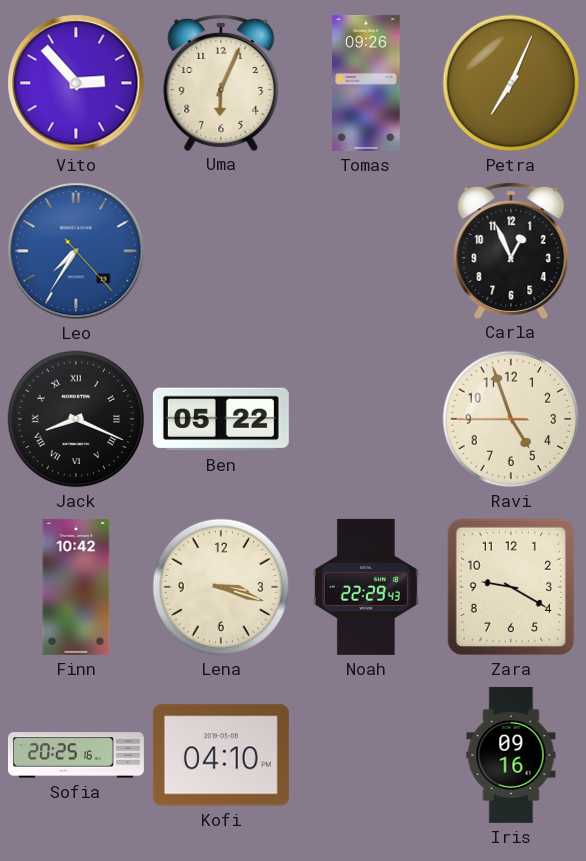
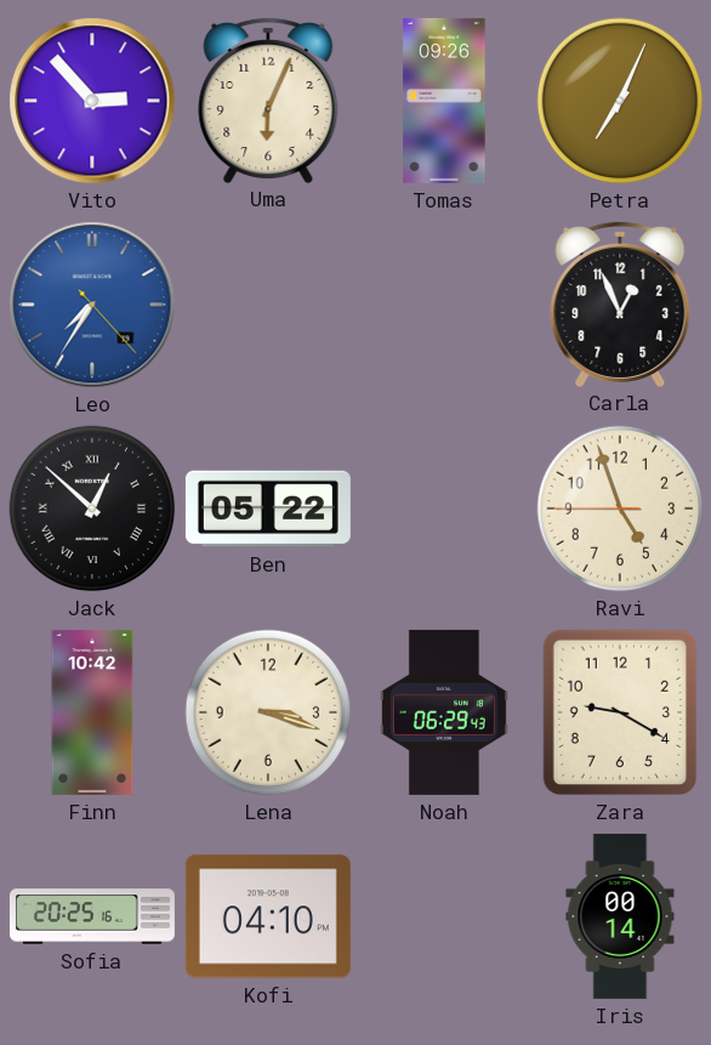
Jack: 8:19 -> 12:52 (92, 509)
Noah: 22:29 -> 06:29 (444, 712)
Iris: 09:16 -> 00:14 (620, 916)
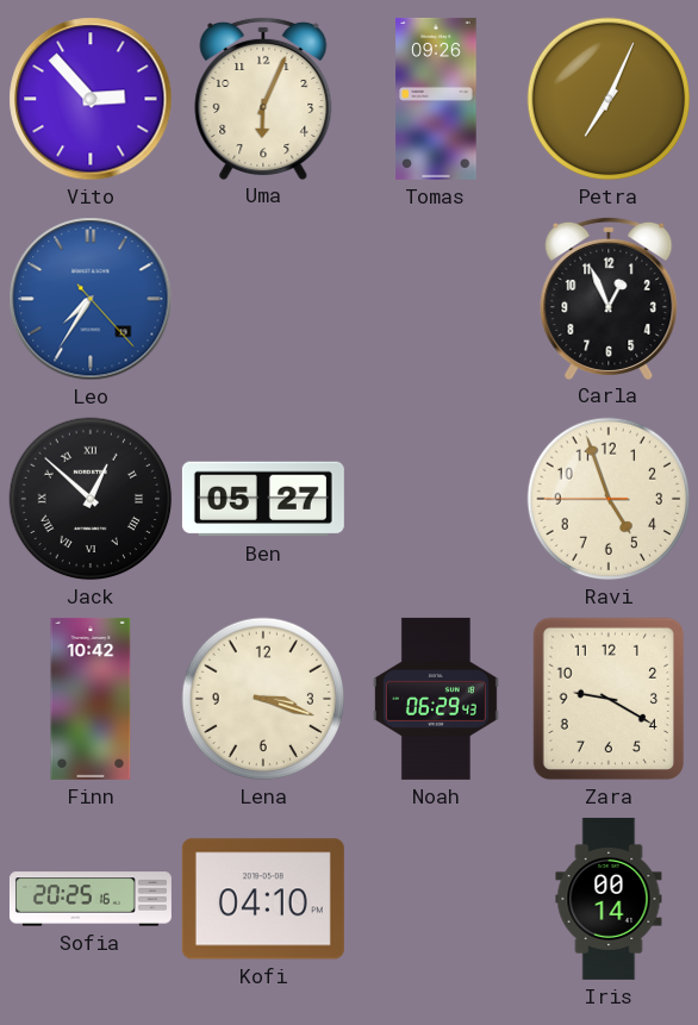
Ben: 05:22 -> 05:27 (263, 499)
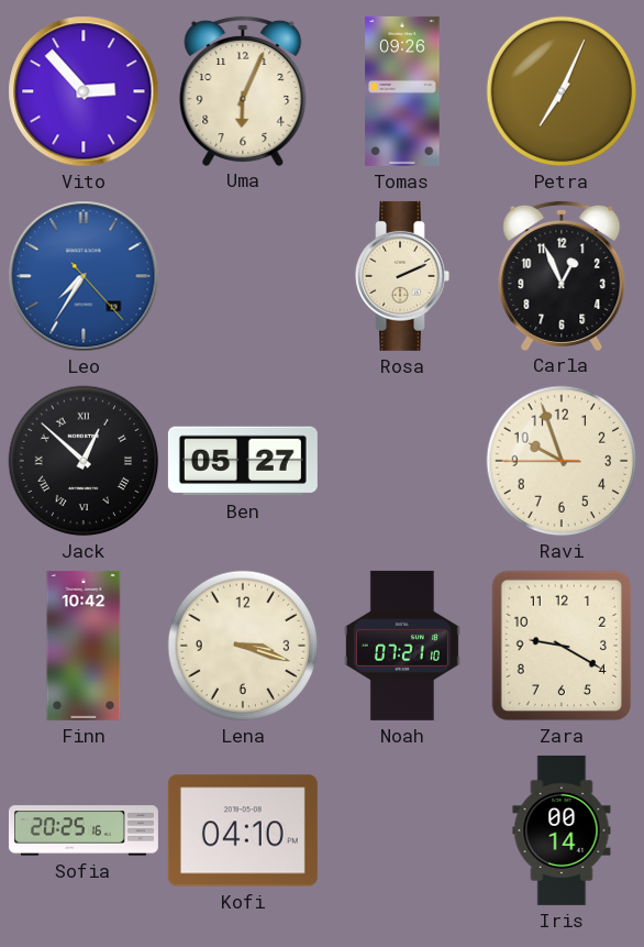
Rosa: none -> 2:11 (402, 276)
Ravi: 4:56 -> 9:56 (562, 461)
Noah: 06:29 -> 07:21 (402, 646)
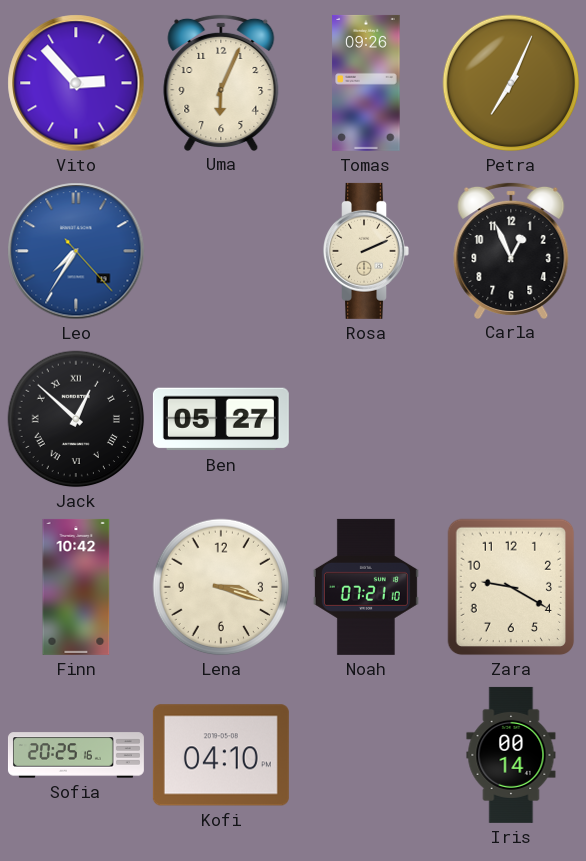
Ravi: 9:56 -> none (562, 461)
